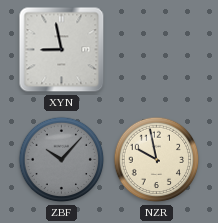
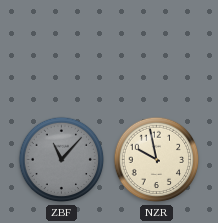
XYN: 8:58 -> none (62, 50)
ZBF: 10:07 -> 11:07 (62, 160)
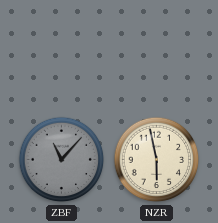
NZR: 9:58 -> 5:58 (157, 160)
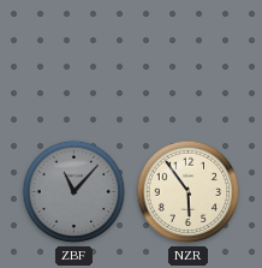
NZR: 5:58 -> 5:54 (189, 192)
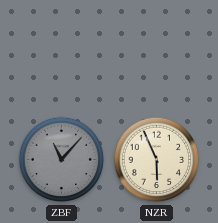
NZR: 5:54 -> 5:56 (157, 160)
